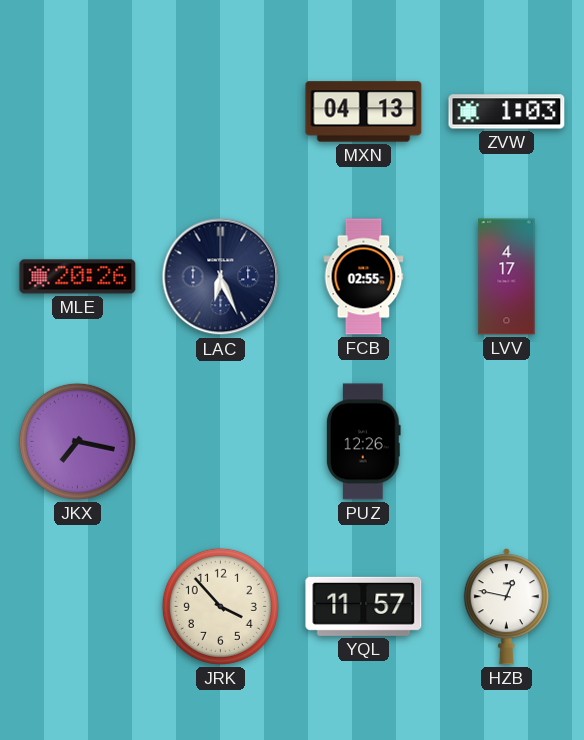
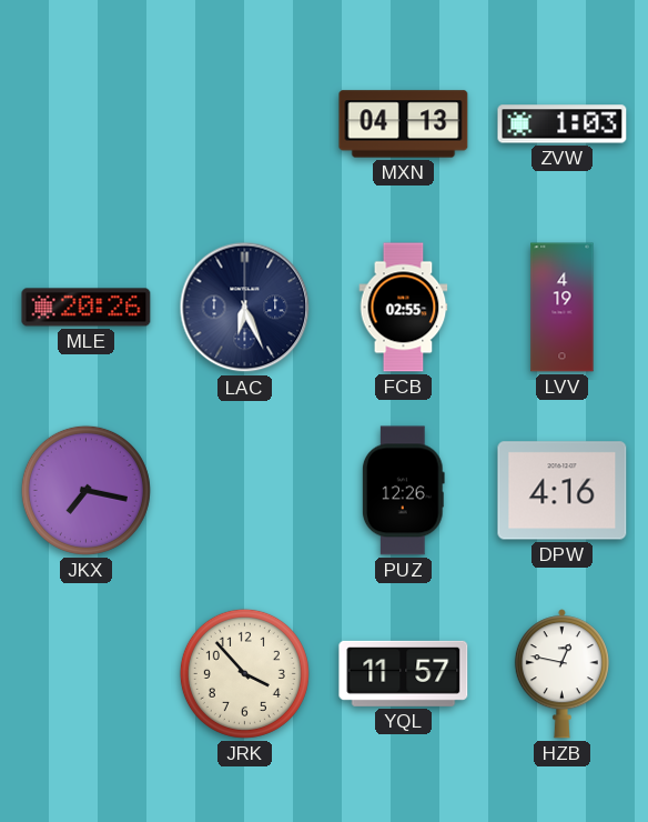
LVV: 4:17 -> 4:19 (563, 308)
DPW: none -> 4:16 (563, 491)
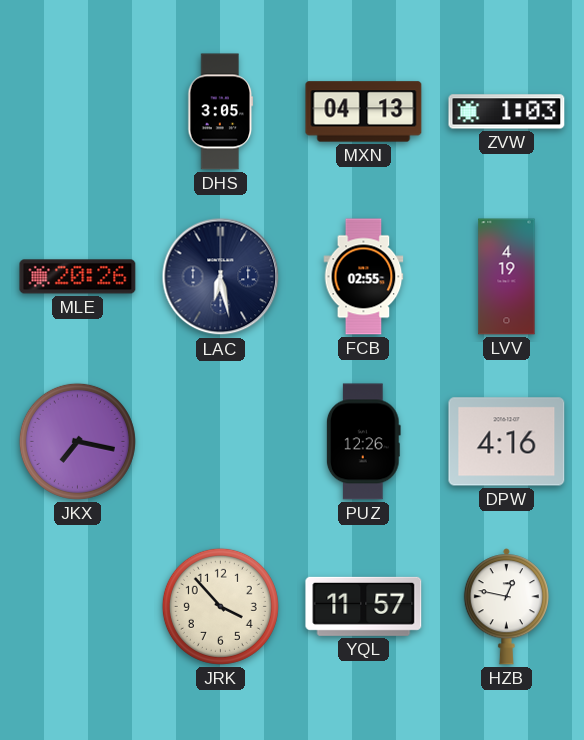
DHS: none -> 3:05 (221, 112)
LAC: 6:26 -> 6:28 (221, 277)
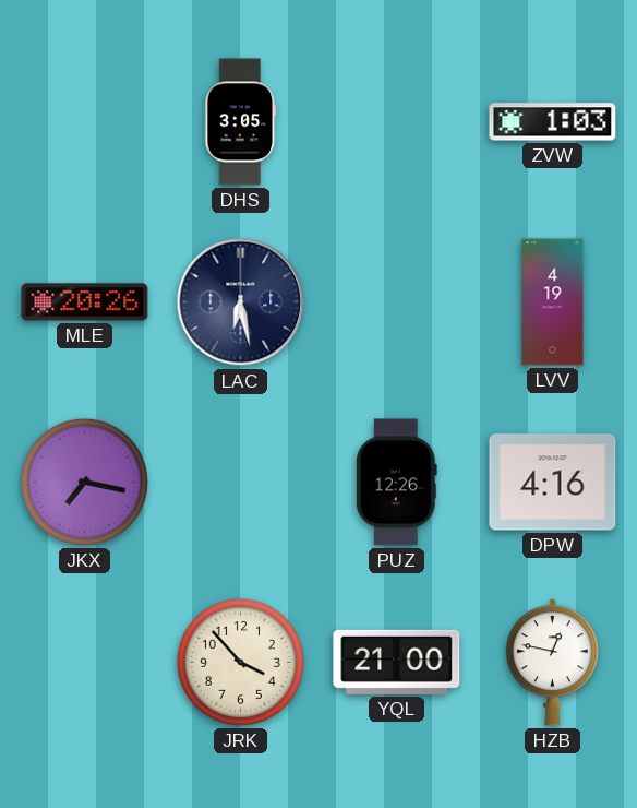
MXN: 04:13 -> none (364, 112)
FCB: 02:55 -> none (364, 277)
YQL: 11:57 -> 21:00 (397, 662)
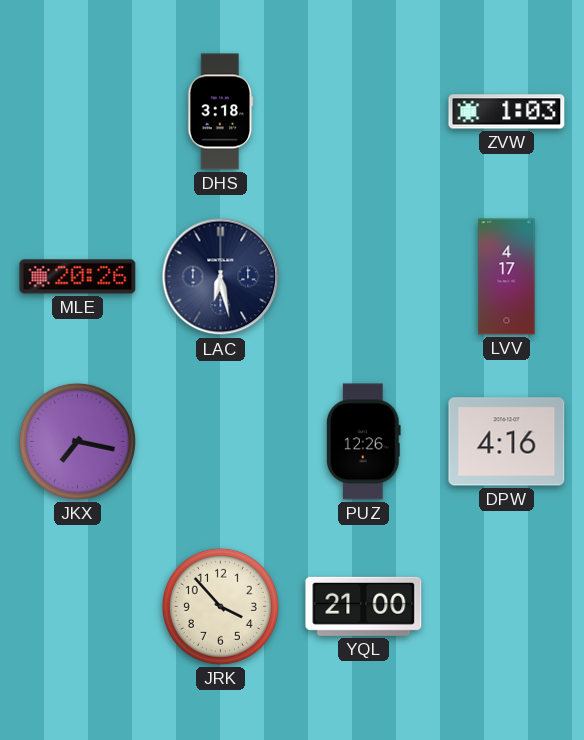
DHS: 3:05 -> 3:18 (221, 112)
LVV: 4:19 -> 4:17 (507, 277)
HZB: 12:47 -> none (552, 663)
